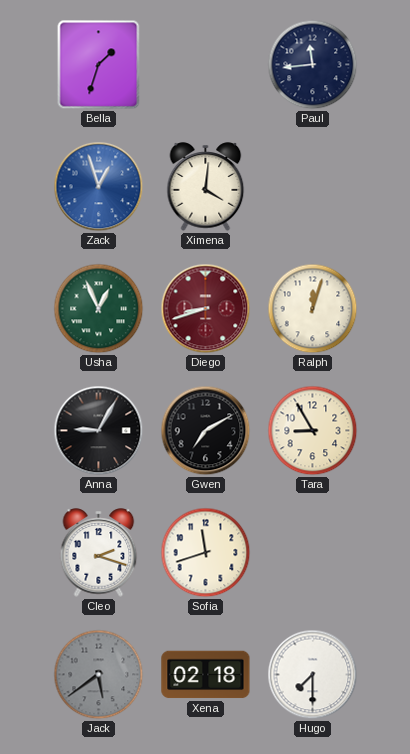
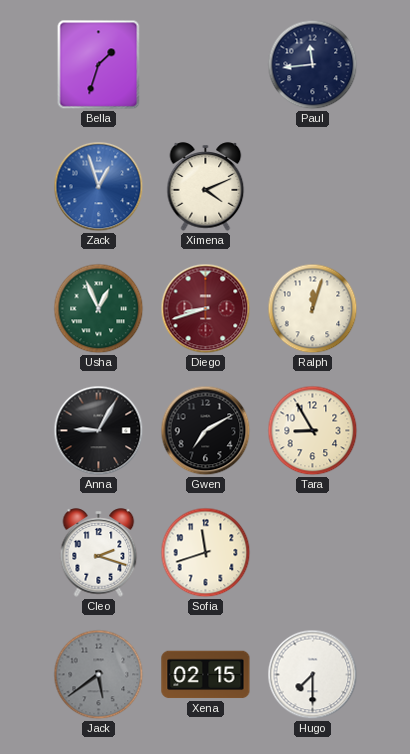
Ximena: 4:01 -> 4:11 (206, 187)
Xena: 02:18 -> 02:15 (206, 675)
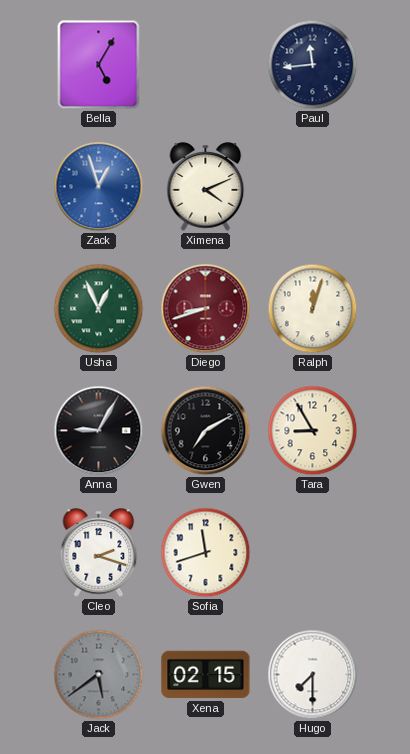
Bella: 1:33 -> 5:05 (99, 65)
